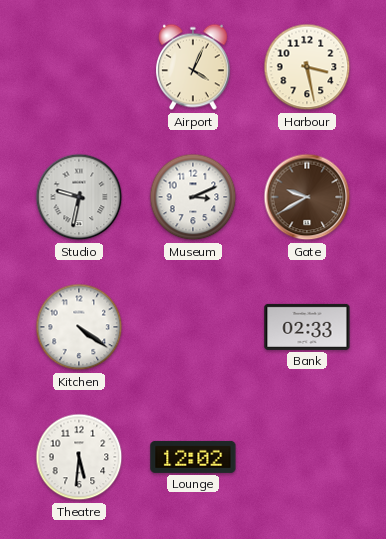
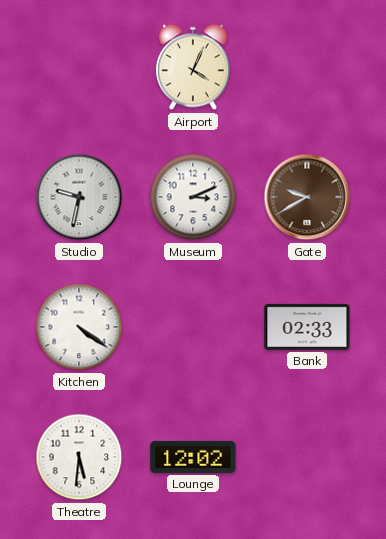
Harbour: 3:28 -> none (307, 67)
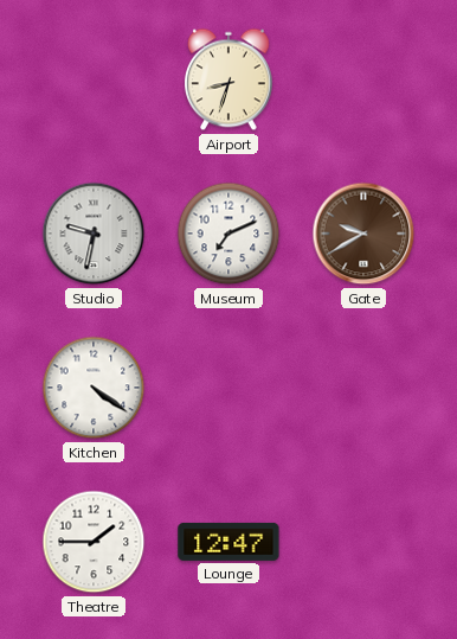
Airport: 4:04 -> 8:33 (230, 79)
Museum: 3:11 -> 7:11 (228, 234)
Bank: 02:33 -> none (307, 327)
Theatre: 5:31 -> 1:45 (94, 542)
Lounge: 12:02 -> 12:47 (228, 542)
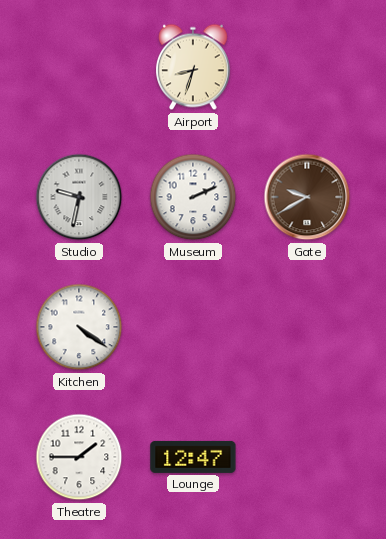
Museum: 7:11 -> 2:11 (193, 197)
